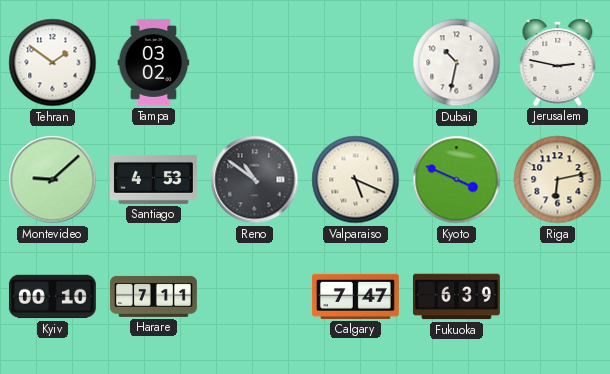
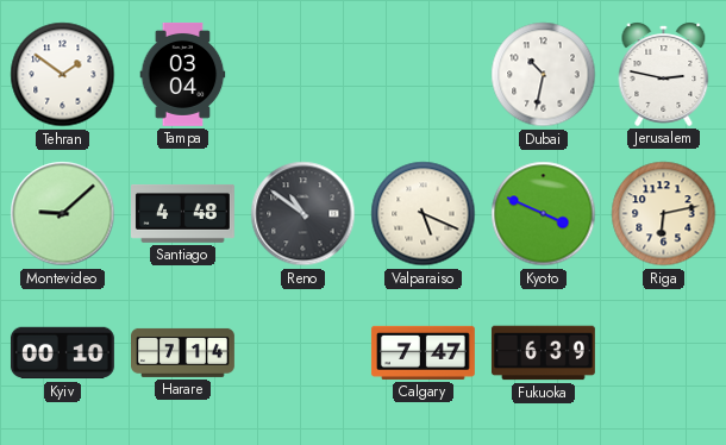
Tampa: 03:02 -> 03:04 (183, 75)
Santiago: 4:53 -> 4:48 (183, 213)
Harare: 7:11 -> 7:14 (183, 352)
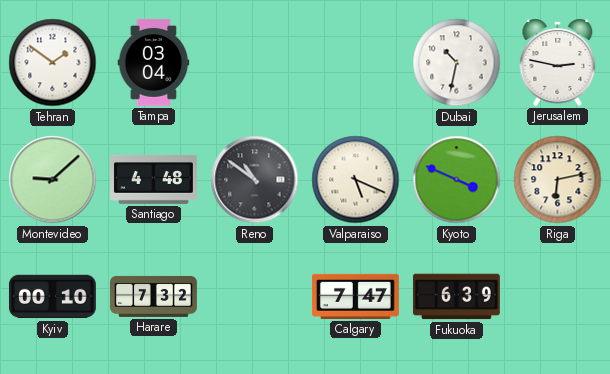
Harare: 7:14 -> 7:32 (154, 296)
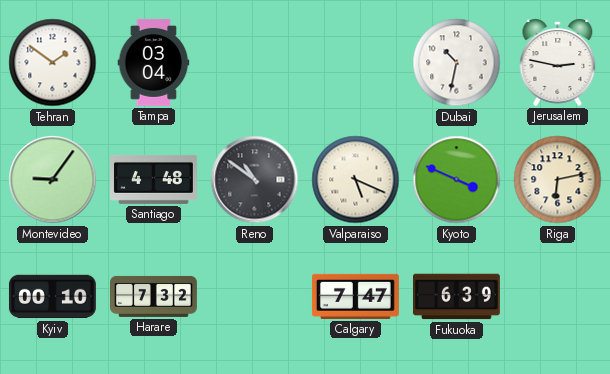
Montevideo: 9:08 -> 9:06 (53, 180)
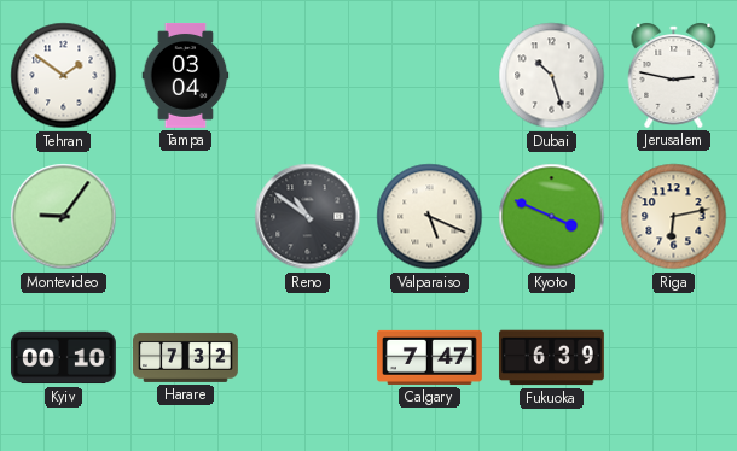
Dubai: 10:32 -> 10:27 (552, 76)
Santiago: 4:48 -> none (154, 179)
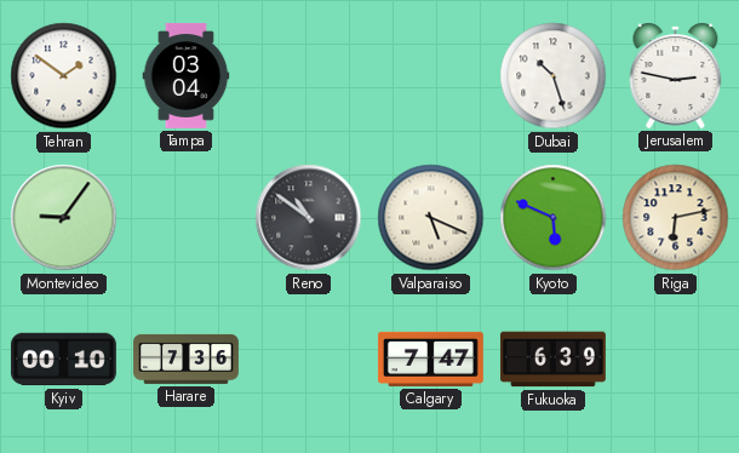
Kyoto: 3:49 -> 5:49 (554, 218)
Harare: 7:32 -> 7:36 (187, 359)
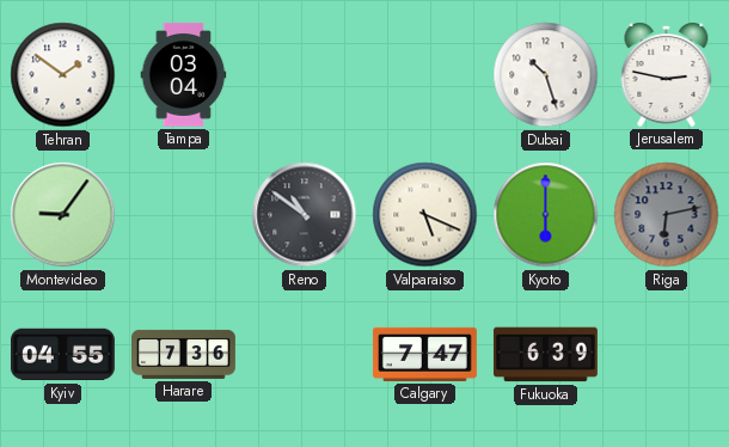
Kyoto: 5:49 -> 6:00 (546, 215)
Riga dial: cream -> grey (667, 215)
Kyiv: 00:10 -> 04:55 (62, 355)
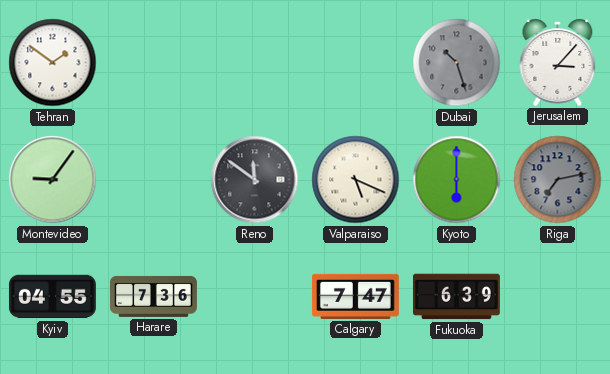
Tampa: 03:04 -> none (184, 75)
Dubai dial: white -> grey (457, 63)
Jerusalem: 2:47 -> 3:07 (558, 62)
Reno: 10:51 -> 11:51 (255, 180)
Riga: 6:13 -> 7:13 (558, 180)
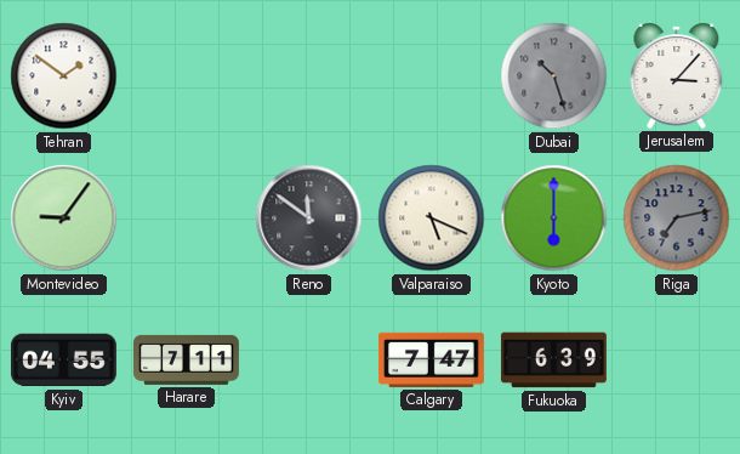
Harare: 7:36 -> 7:11 (187, 359)
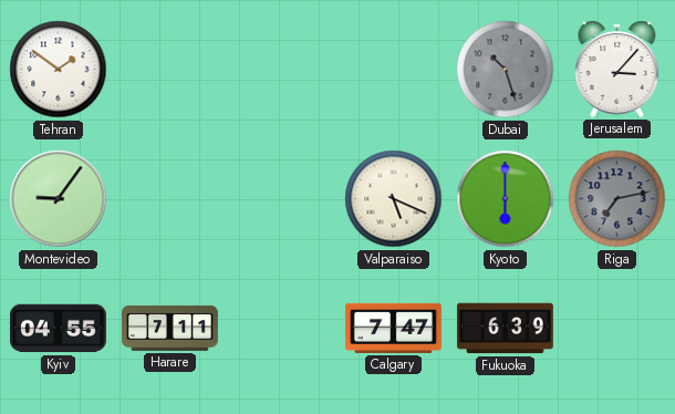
Reno: 11:51 -> none (309, 219)
